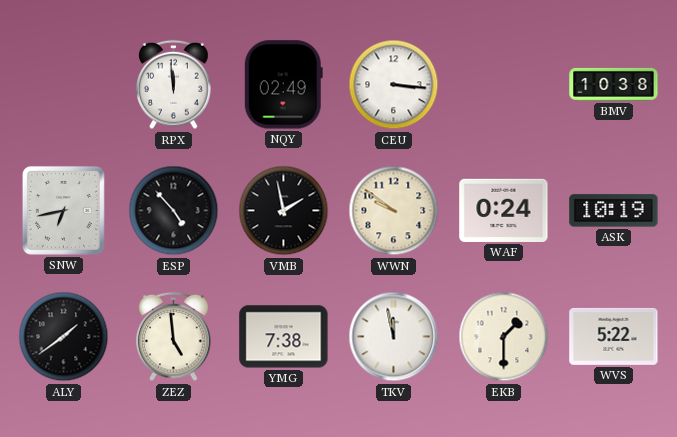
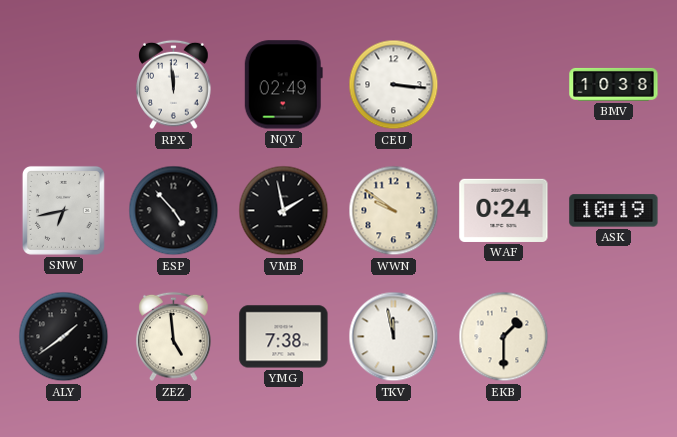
WVS: 5:22 -> none (614, 336)
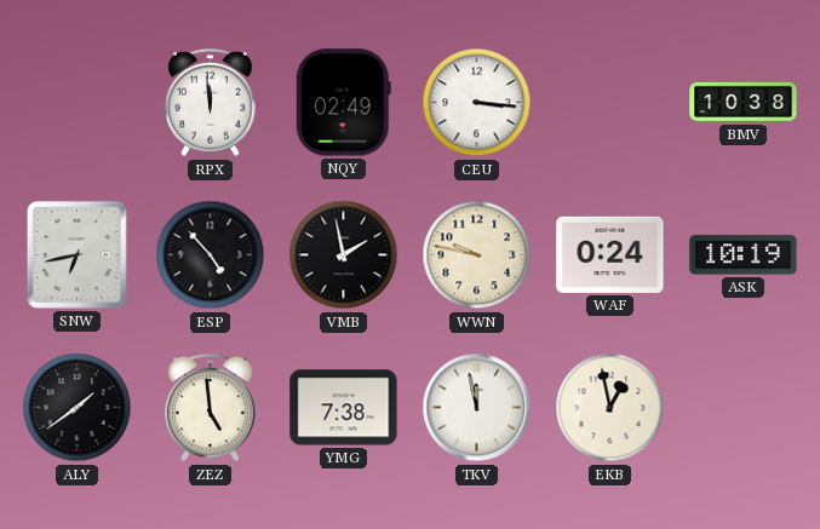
WWN: 9:51 -> 9:47 (477, 255)
EKB: 1:30 -> 12:58 (610, 408)
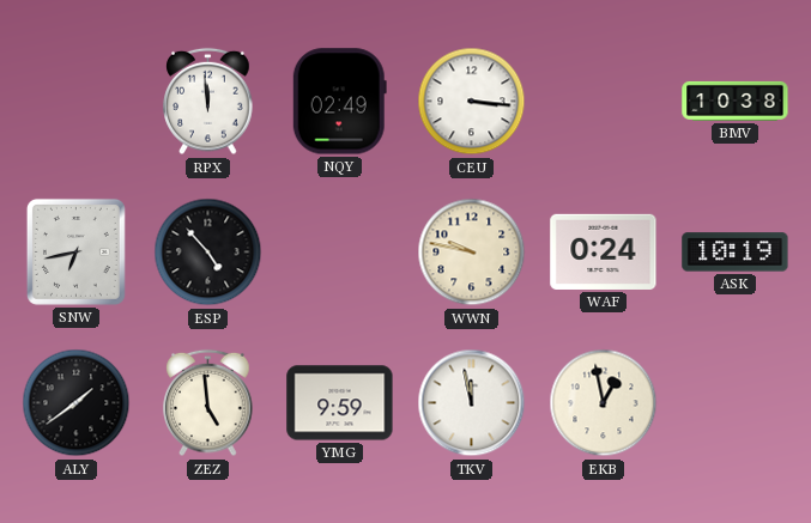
VMB: 1:58 -> none (344, 255)
YMG: 7:38 -> 9:59 (340, 403)
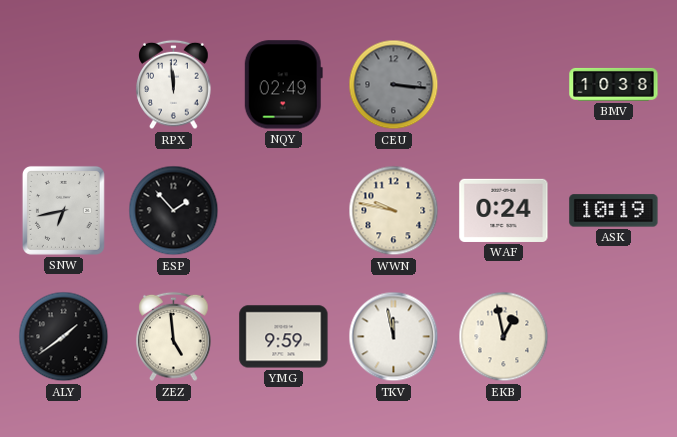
CEU dial: white -> grey (394, 85)
ESP: 4:53 -> 1:53 (174, 211)
